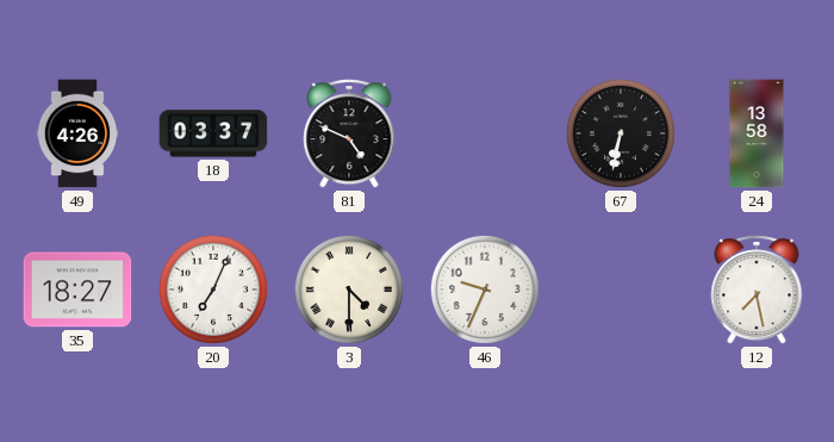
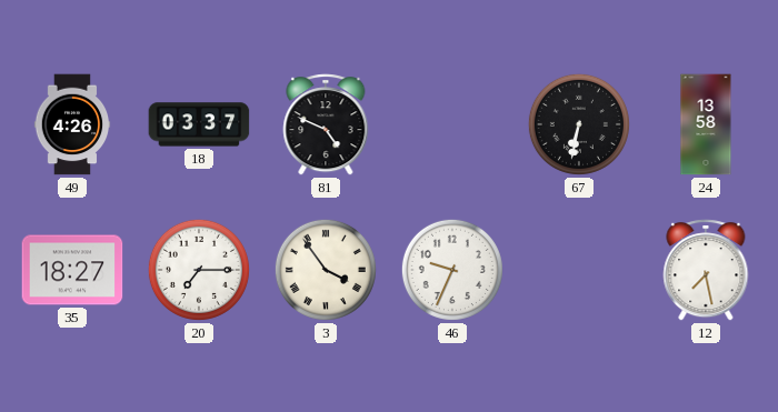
20: 7:04 -> 7:15 (199, 270)
3: 4:30 -> 3:54 (326, 270)
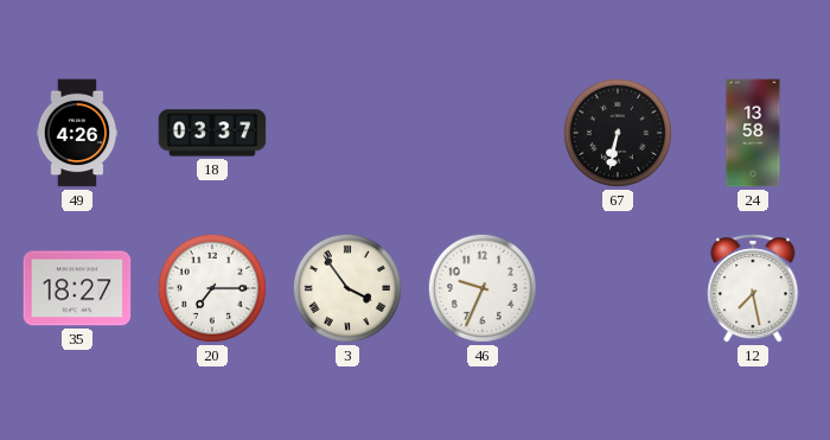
81: 4:49 -> none (326, 124)
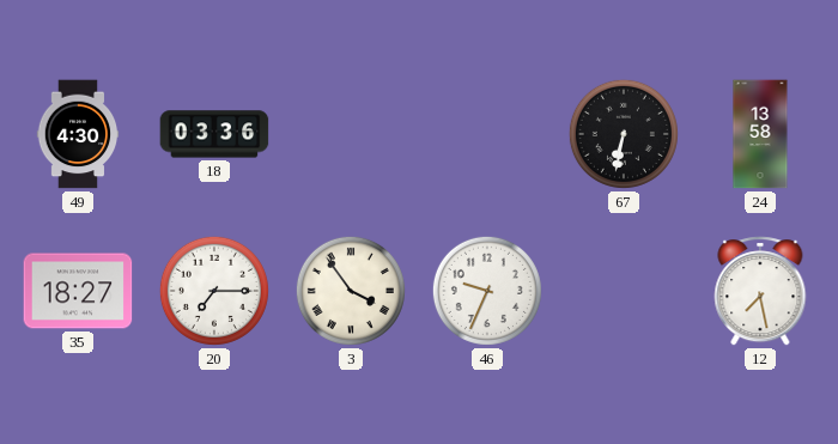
49: 4:26 -> 4:30 (78, 134)
18: 03:37 -> 03:36 (214, 134)
